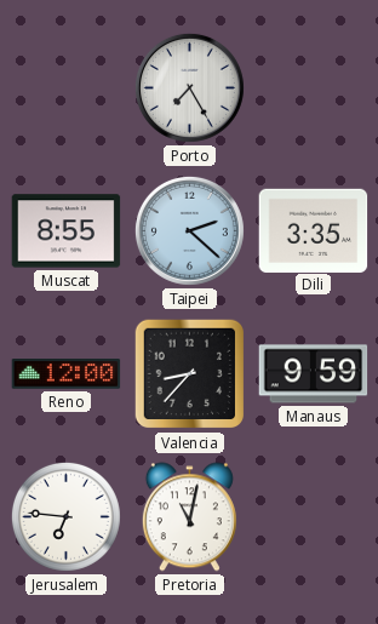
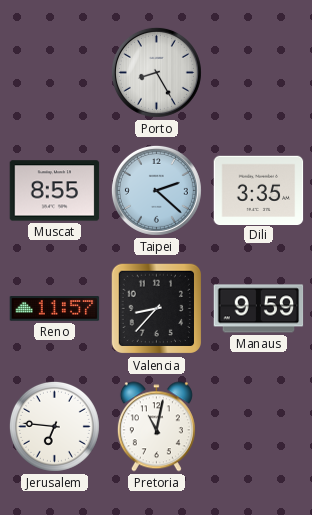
Porto: 7:25 -> 8:25 (156, 72)
Reno: 12:00 -> 11:57 (55, 309)
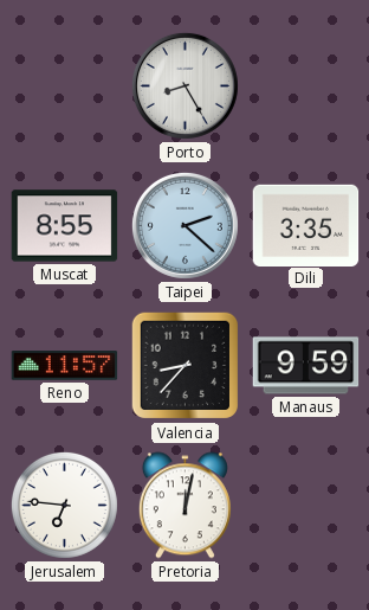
Pretoria: 11:02 -> 12:02 (184, 506)
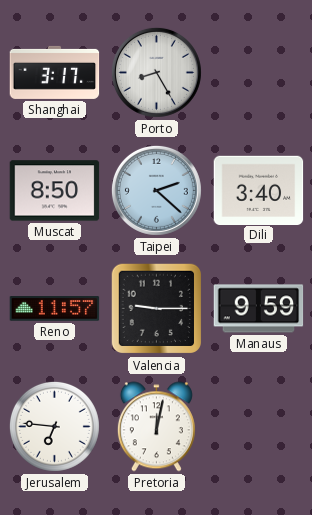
Shanghai: none -> 3:17 (55, 72)
Muscat: 8:55 -> 8:50 (55, 191)
Dili: 3:35 -> 3:40 (259, 190)
Valencia: 8:37 -> 9:15 (157, 309)
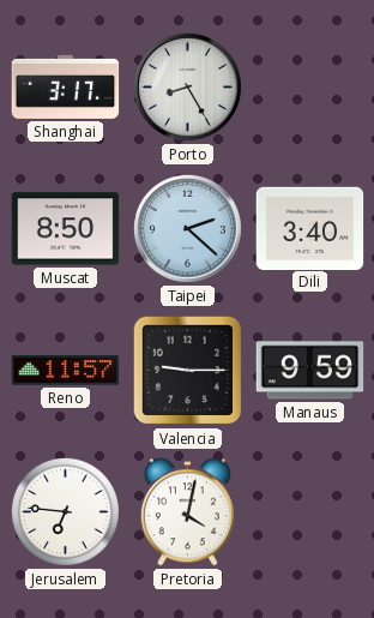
Pretoria: 12:02 -> 4:02 (187, 512)
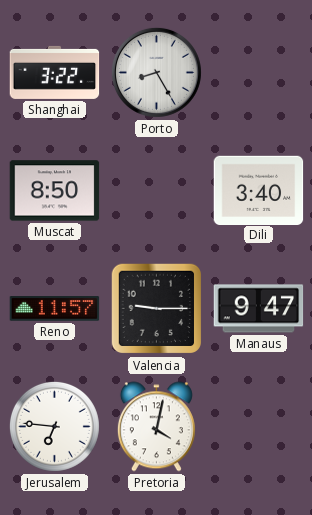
Shanghai: 3:17 -> 3:22 (55, 72)
Taipei: 2:22 -> none (187, 228)
Manaus: 9:59 -> 9:47 (259, 309)
